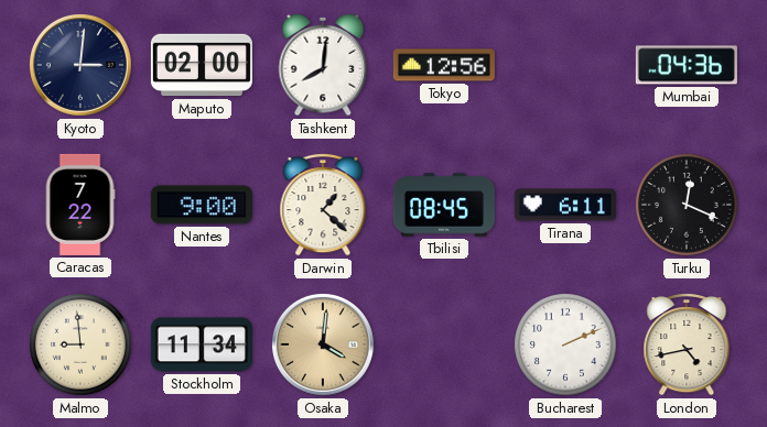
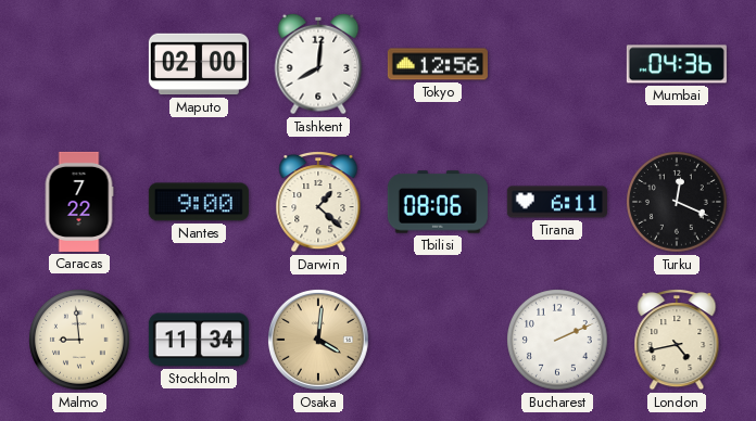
Kyoto: 3:01 -> none (80, 65)
Tbilisi: 08:45 -> 08:06 (438, 202)
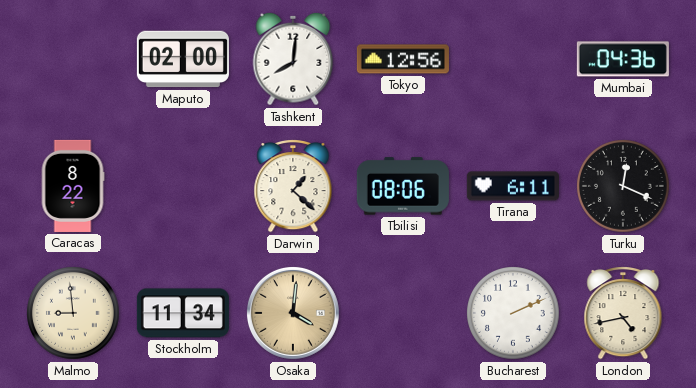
Caracas: 7:22 -> 8:22 (73, 186)
Nantes: 9:00 -> none (199, 202)
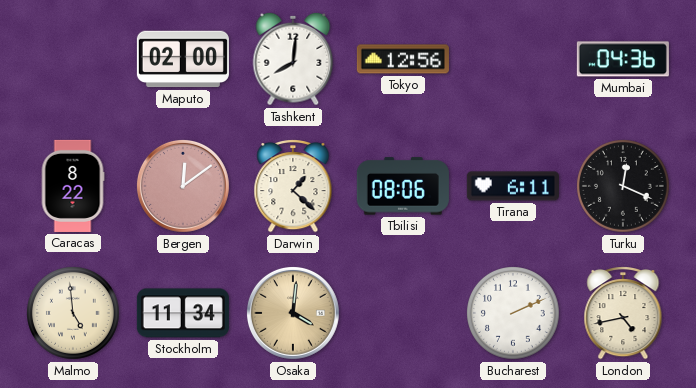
Bergen: none -> 12:09 (183, 186)
Malmo: 8:59 -> 4:59 (74, 314)
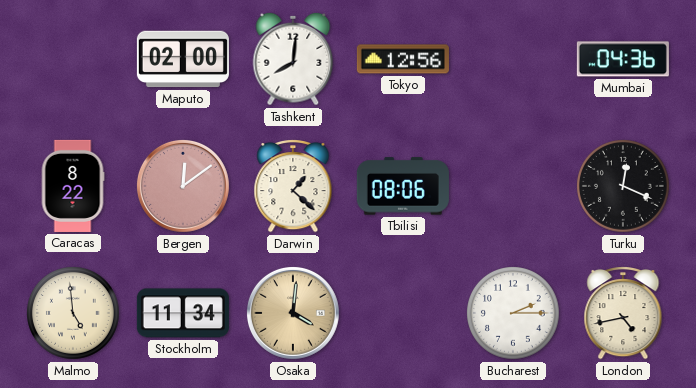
Tirana: 6:11 -> none (513, 186)
Bucharest: 2:11 -> 2:15 (514, 314)
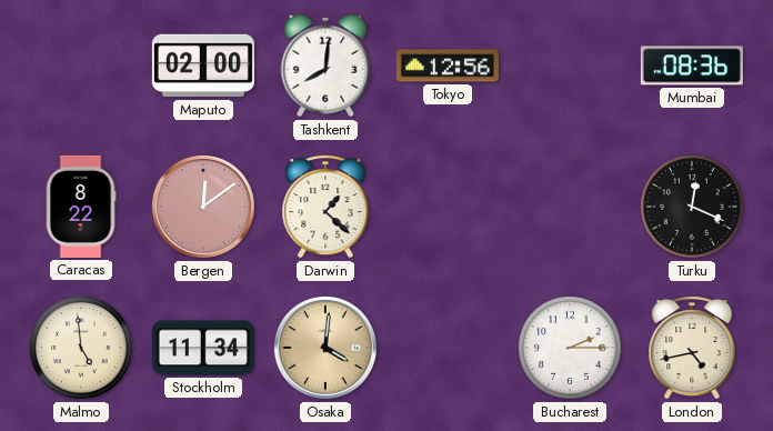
Mumbai: 04:36 -> 08:36 (692, 66)
Tbilisi: 08:06 -> none (403, 186)
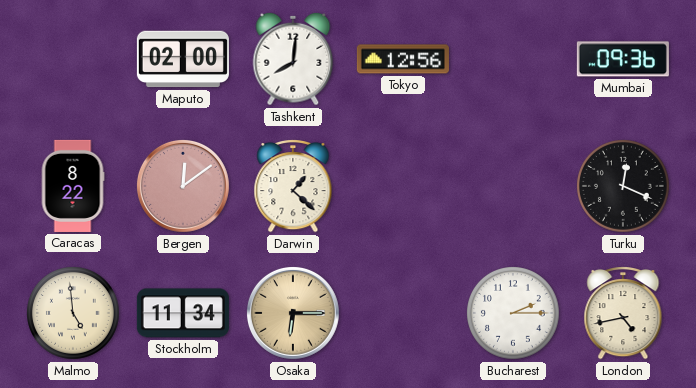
Mumbai: 08:36 -> 09:36 (623, 59)
Osaka: 4:01 -> 6:15 (293, 313)
